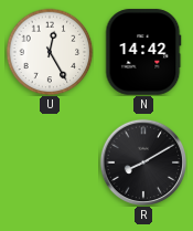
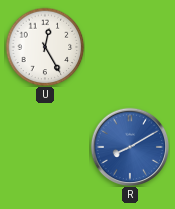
N: 14:42 -> none (143, 52)
R dial: black -> blue (130, 147)
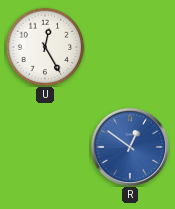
R: 8:10 -> 12:51 (130, 147)
